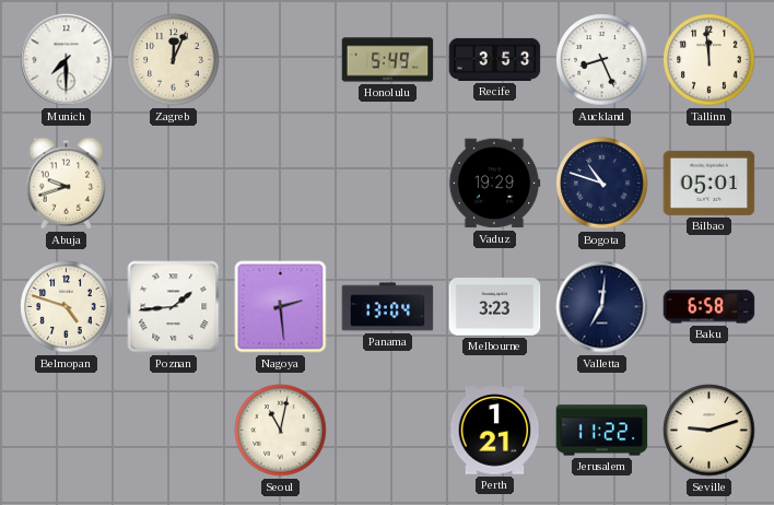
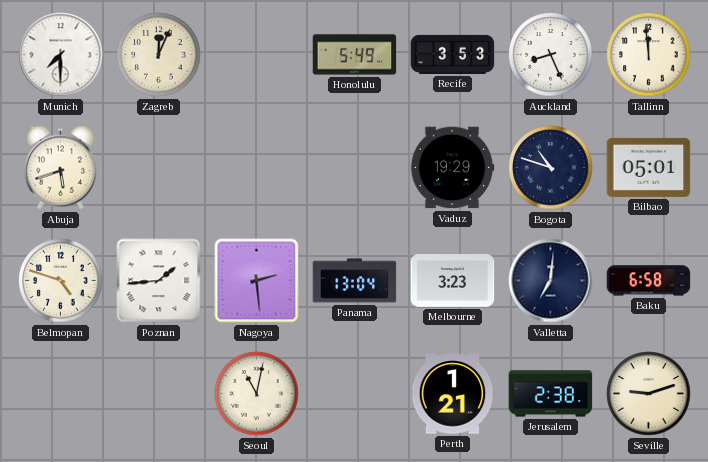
Abuja: 9:42 -> 5:42 (60, 168)
Jerusalem: 11:22 -> 2:38 (551, 394)
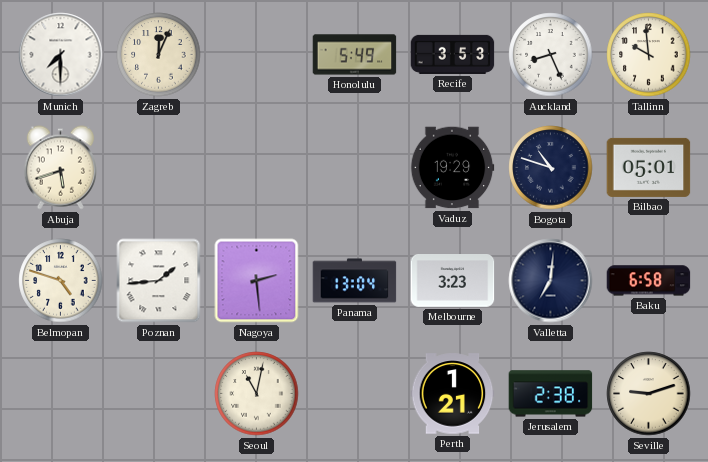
Tallinn: 11:59 -> 9:59 (649, 55)
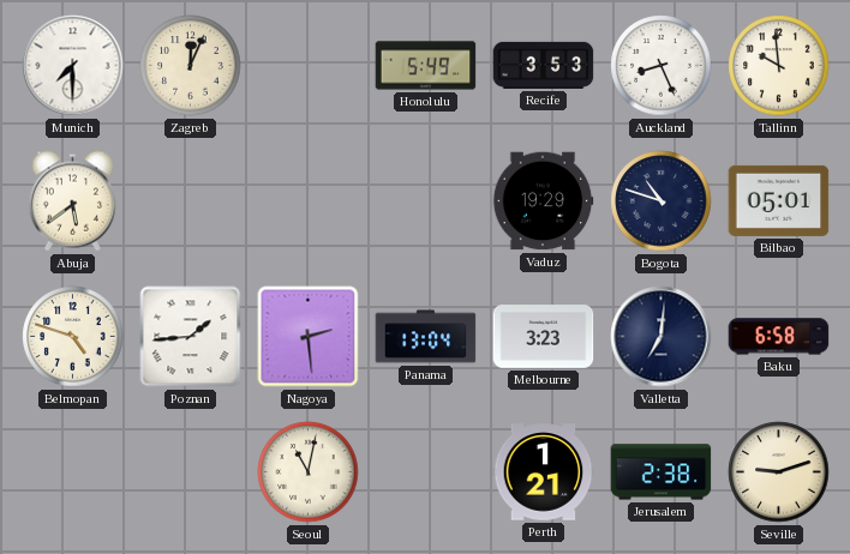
Abuja: 5:42 -> 5:39 (72, 201)
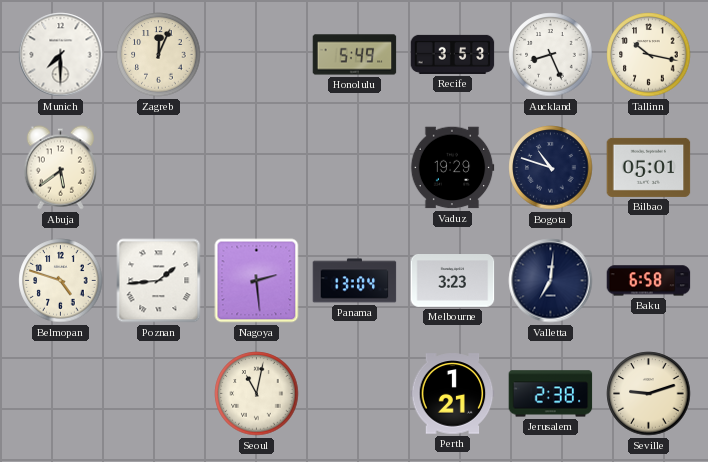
Tallinn: 9:59 -> 10:17 (649, 55)
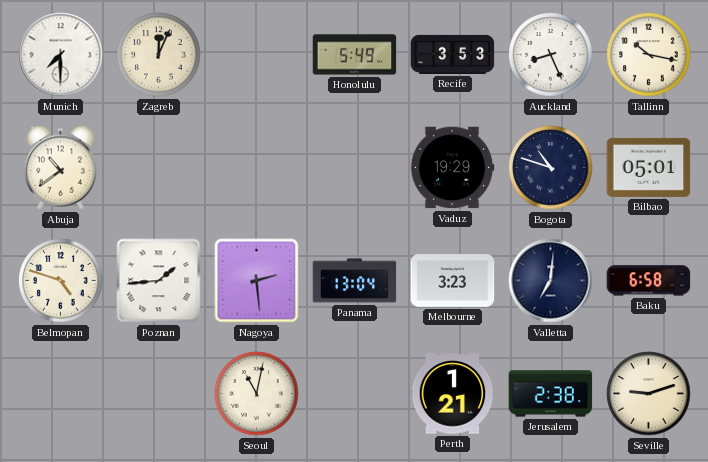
Abuja: 5:39 -> 10:39 (60, 168)
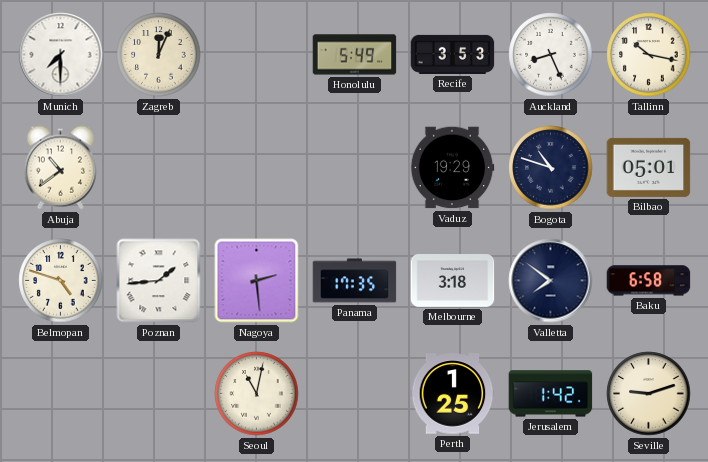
Panama: 13:04 -> 17:35 (355, 281)
Melbourne: 3:23 -> 3:18 (453, 281)
Valletta: 7:01 -> 7:51 (551, 281)
Perth: 1:21 -> 1:25 (453, 394)
Jerusalem: 2:38 -> 1:42 (551, 394)
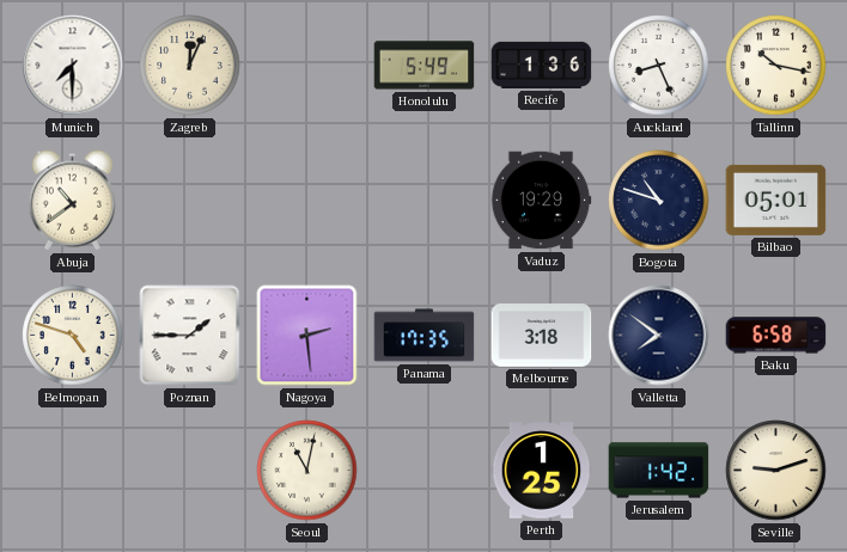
Recife: 3:53 -> 1:36 (542, 65)
Poznan: 1:44 -> 1:45 (190, 336)
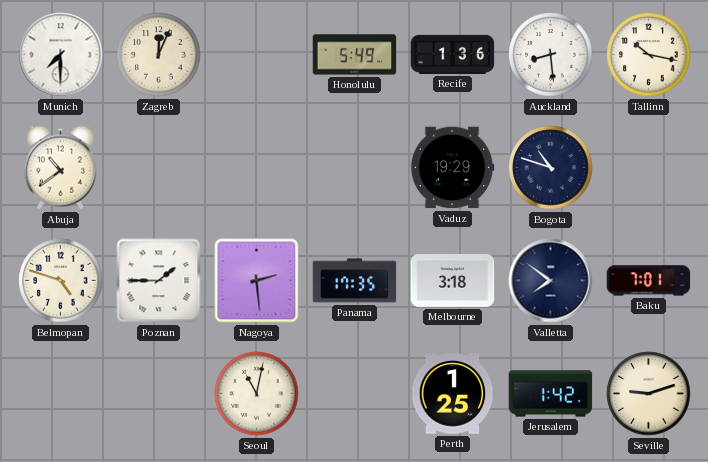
Auckland: 8:26 -> 8:29 (551, 55)
Bilbao: 05:01 -> none (776, 200)
Baku: 6:58 -> 7:01 (649, 281)
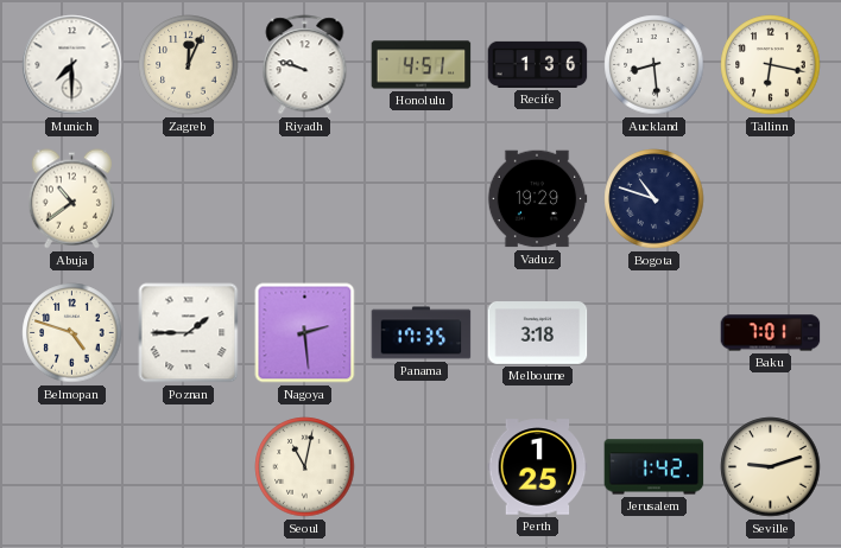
Riyadh: none -> 9:48 (305, 65)
Honolulu: 5:49 -> 4:51 (422, 65)
Tallinn: 10:17 -> 6:17 (771, 65)
Valletta: 7:51 -> none (551, 281)
